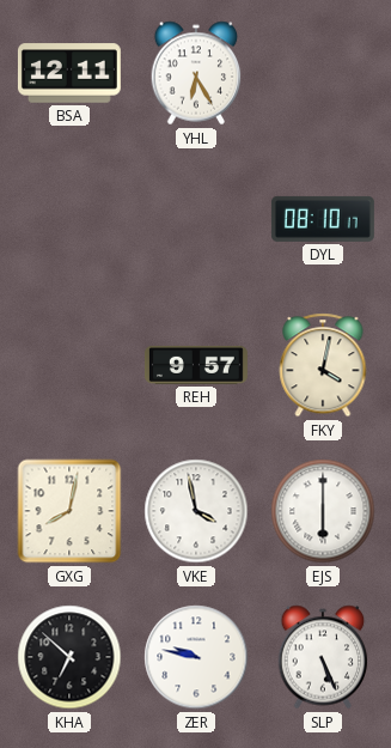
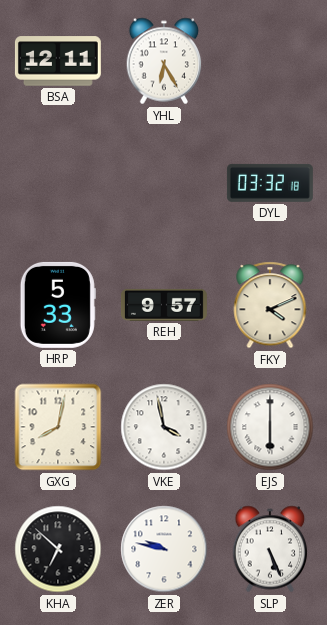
DYL: 08:10 -> 03:32 (270, 183)
HRP: none -> 5:33 (58, 305)
FKY: 4:02 -> 4:11 (270, 305)
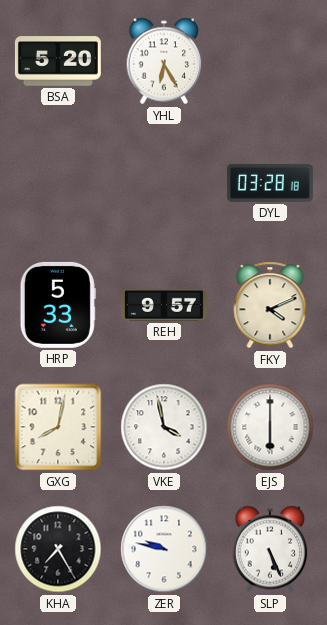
BSA: 12:11 -> 5:20 (58, 61)
DYL: 03:32 -> 03:28 (270, 183)
KHA: 6:52 -> 7:25 (58, 549)
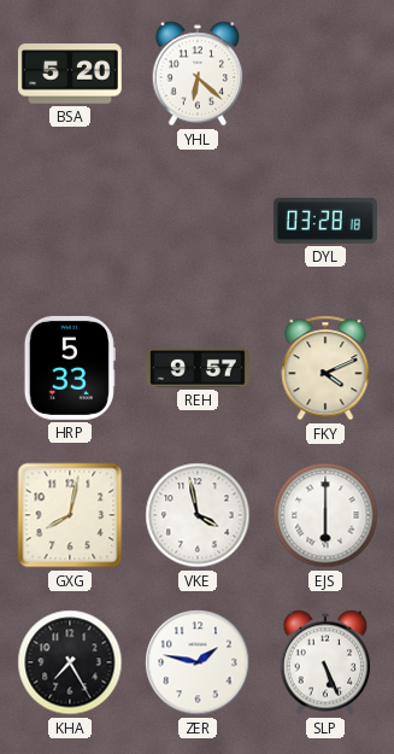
YHL: 6:25 -> 6:22 (198, 74)
ZER: 9:47 -> 1:47 (198, 662)
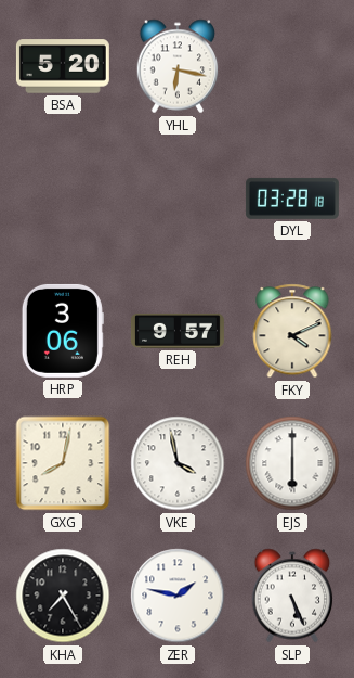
YHL: 6:22 -> 6:17 (178, 66)
HRP: 5:33 -> 3:06 (63, 331)
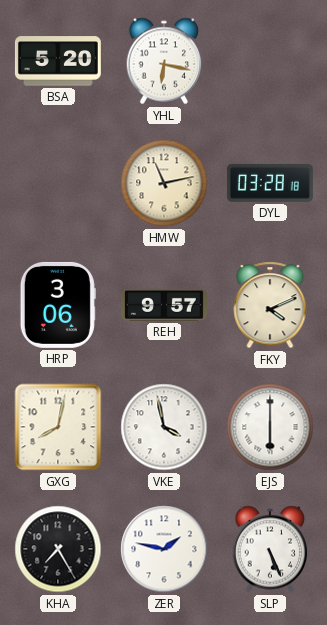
HMW: none -> 11:13 (164, 183)
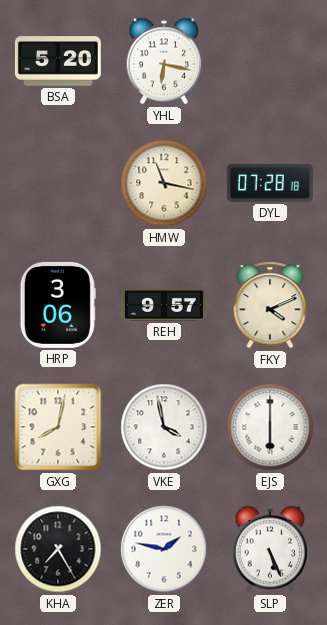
HMW: 11:13 -> 11:17 (164, 183)
DYL: 03:28 -> 07:28 (270, 183)
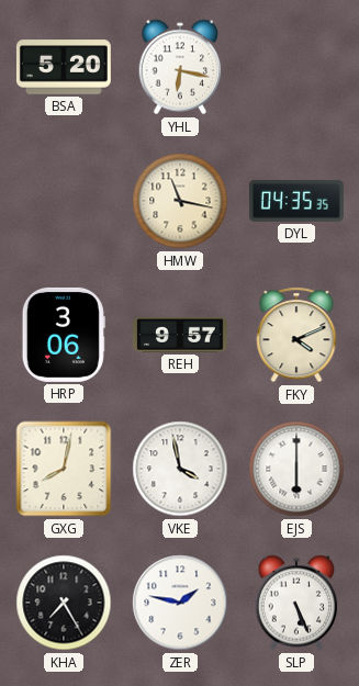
DYL: 07:28 -> 04:35 (296, 201)
